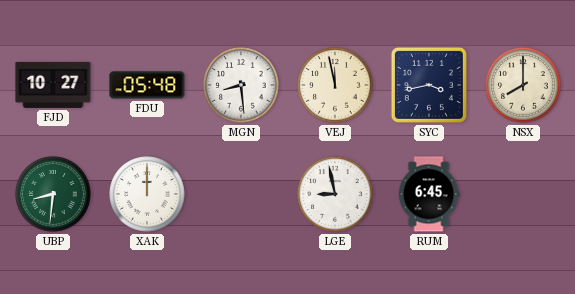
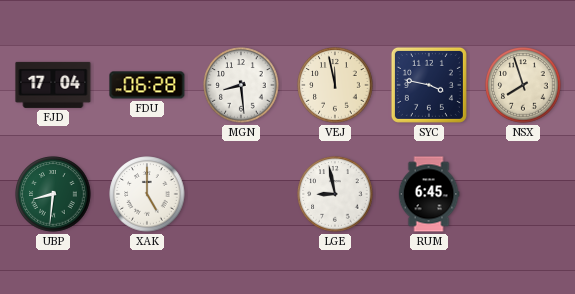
FJD: 10:27 -> 17:04 (53, 85)
FDU: 05:48 -> 06:28 (147, 85)
SYC: 3:43 -> 3:47 (429, 85)
NSX: 8:00 -> 7:57 (523, 85)
XAK: 12:00 -> 5:00 (147, 194)
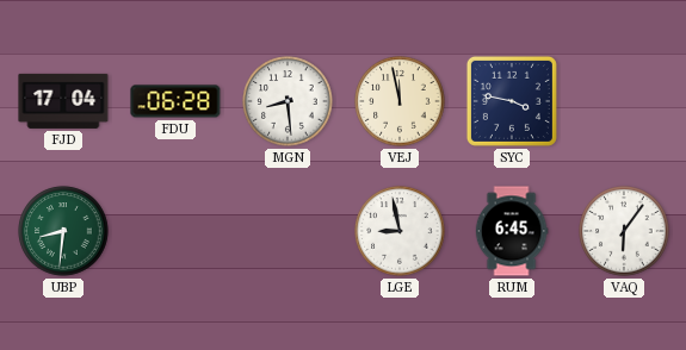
NSX: 7:57 -> none (523, 85)
XAK: 5:00 -> none (147, 194)
VAQ: none -> 6:06 (624, 231)
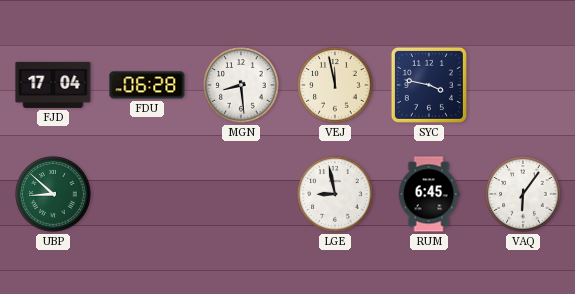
UBP: 8:31 -> 8:52 (53, 194)
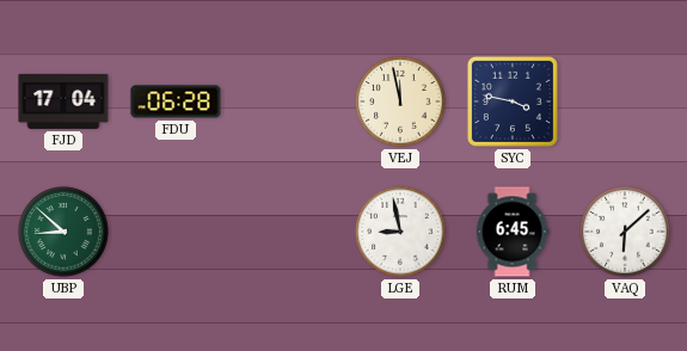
MGN: 8:29 -> none (241, 85)
VAQ: 6:06 -> 6:08 (625, 232)
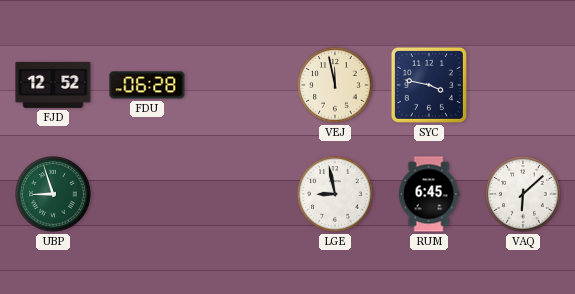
FJD: 17:04 -> 12:52 (53, 85)
UBP: 8:52 -> 8:57 (53, 194)
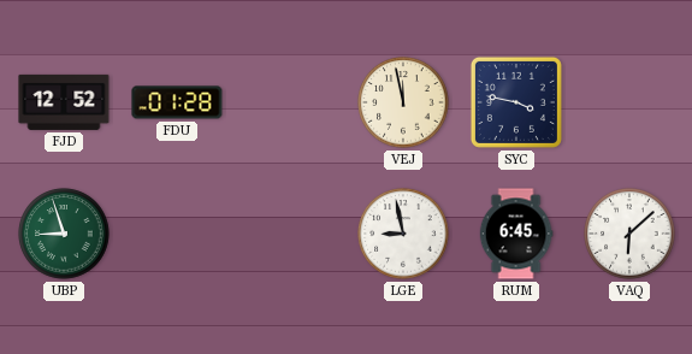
FDU: 06:28 -> 01:28 (177, 102)
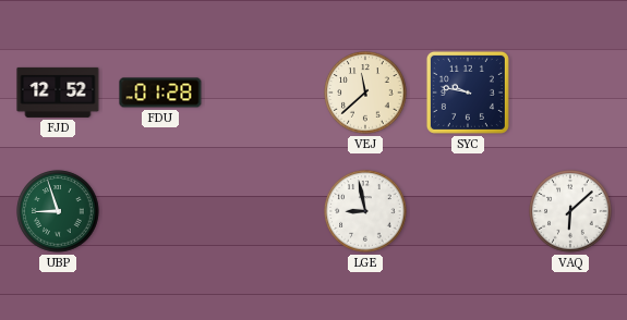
VEJ: 11:58 -> 11:38 (365, 93)
SYC: 3:47 -> 9:47 (468, 93)
RUM: 6:45 -> none (516, 234)
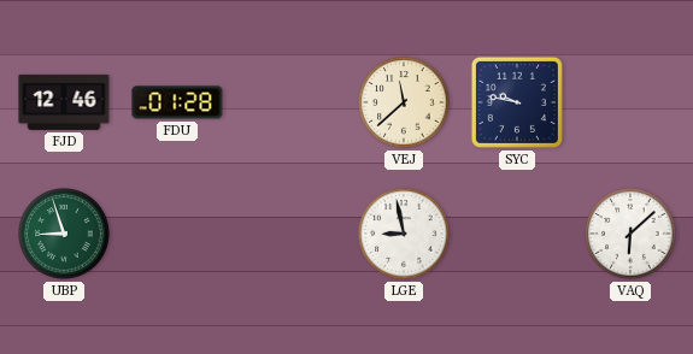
FJD: 12:52 -> 12:46 (64, 102)
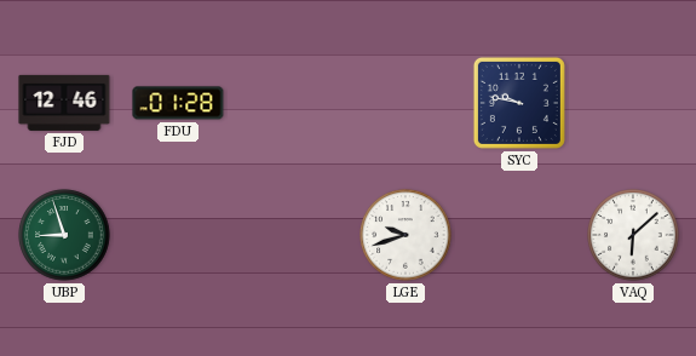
VEJ: 11:38 -> none (404, 102)
LGE: 8:58 -> 9:42 (405, 235)
